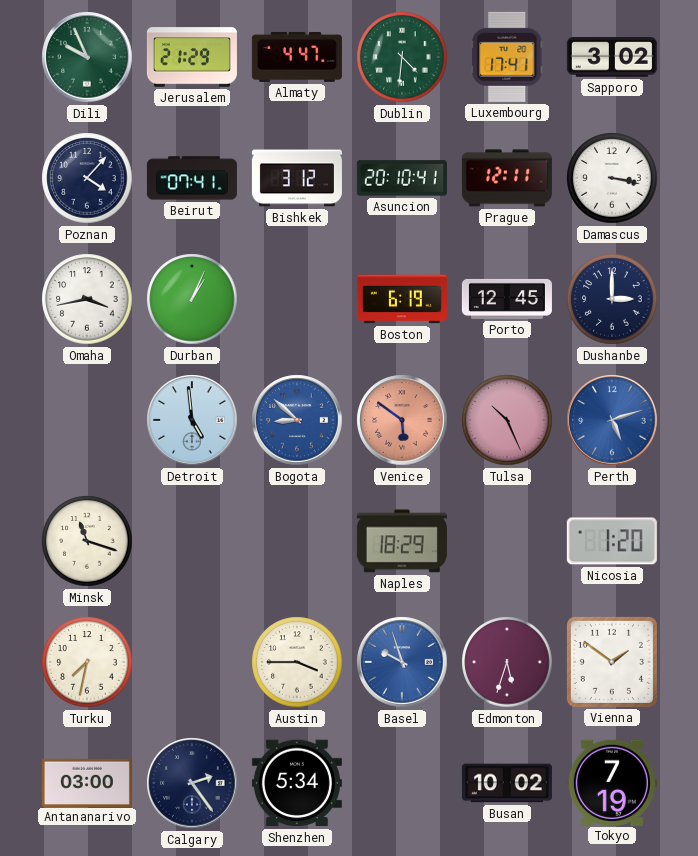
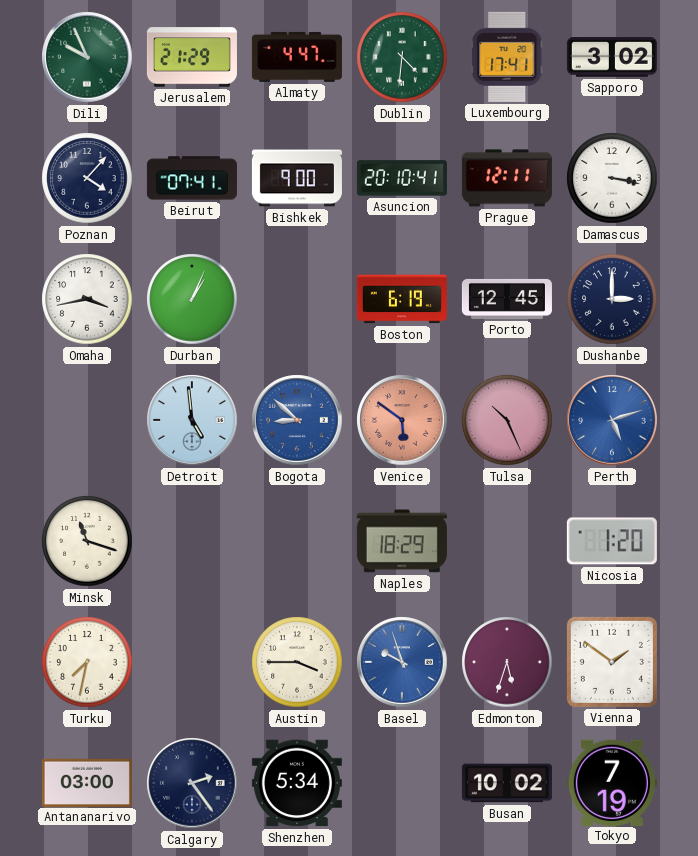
Bishkek: 3:12 -> 9:00 (297, 178)
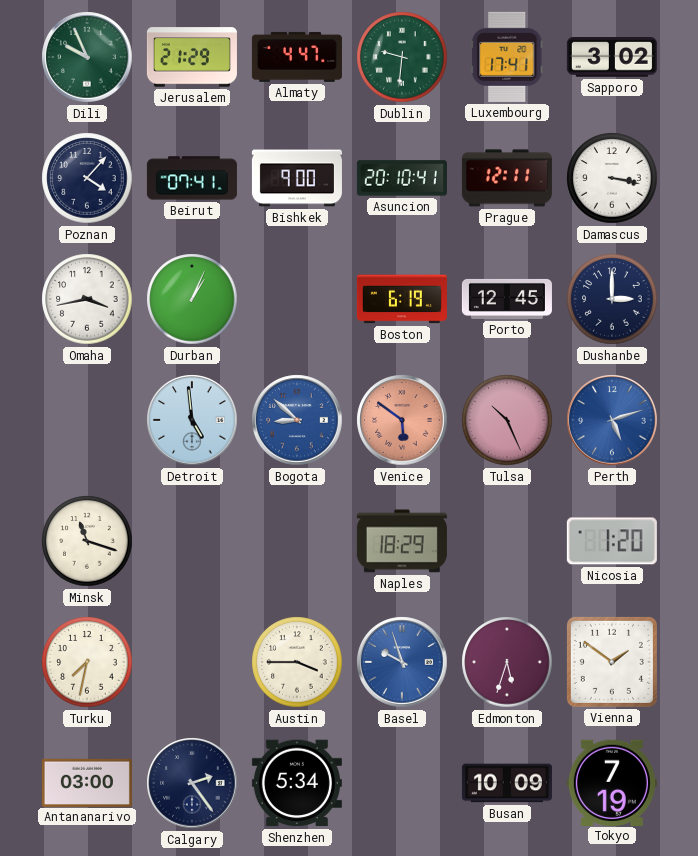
Dublin: 4:31 -> 9:31 (402, 57)
Busan: 10:02 -> 10:09 (507, 783)
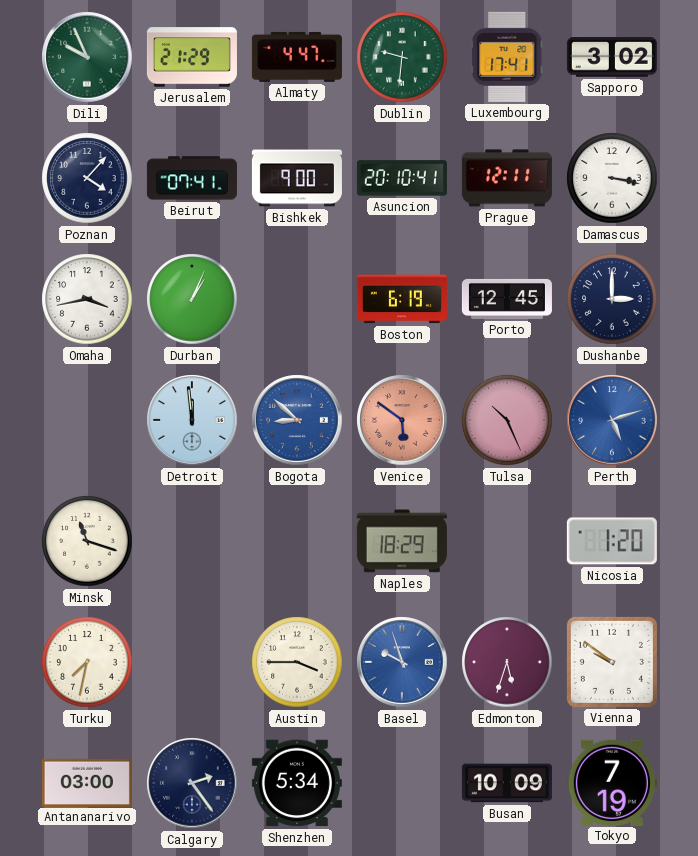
Detroit: 4:59 -> 11:59 (192, 420)
Vienna: 1:51 -> 9:51 (612, 662)
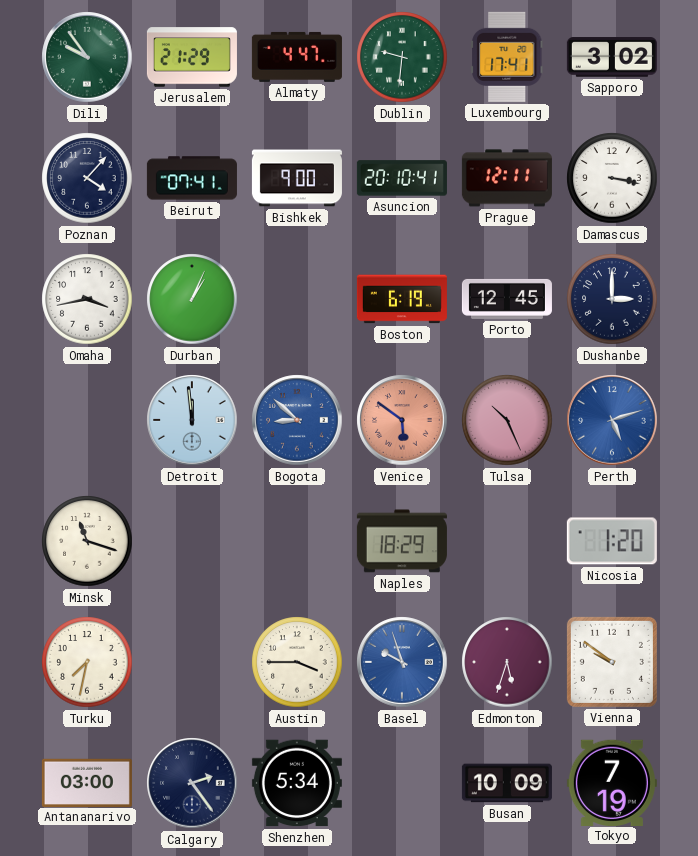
Dili: 9:56 -> 9:54 (87, 57)
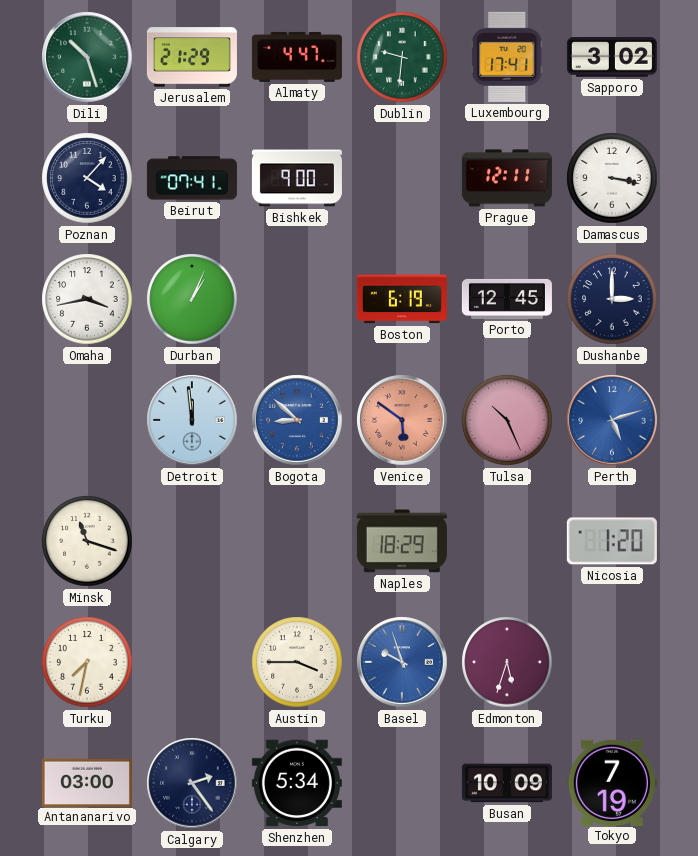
Dili: 9:54 -> 10:27 (87, 57)
Asuncion: 20:10 -> none (402, 178)
Vienna: 9:51 -> none (612, 662)
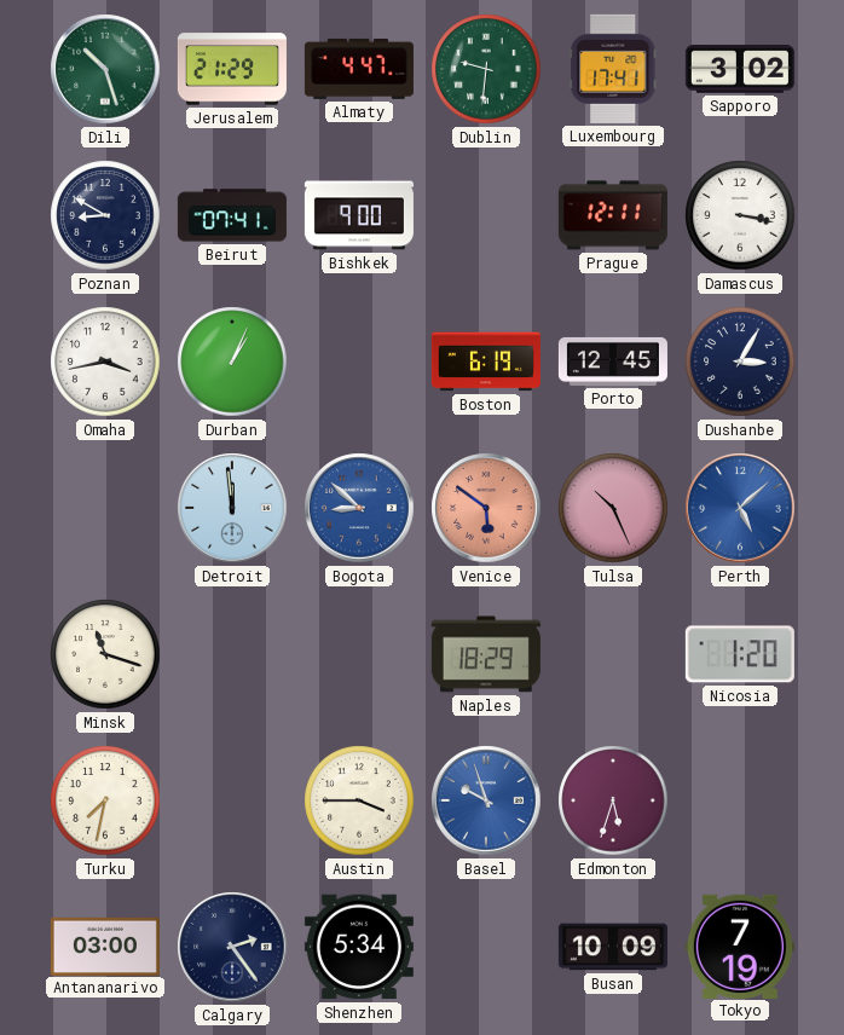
Poznan: 4:07 -> 8:50 (105, 215)
Dushanbe: 3:00 -> 3:05 (740, 362)
Perth: 5:12 -> 5:08 (740, 508)
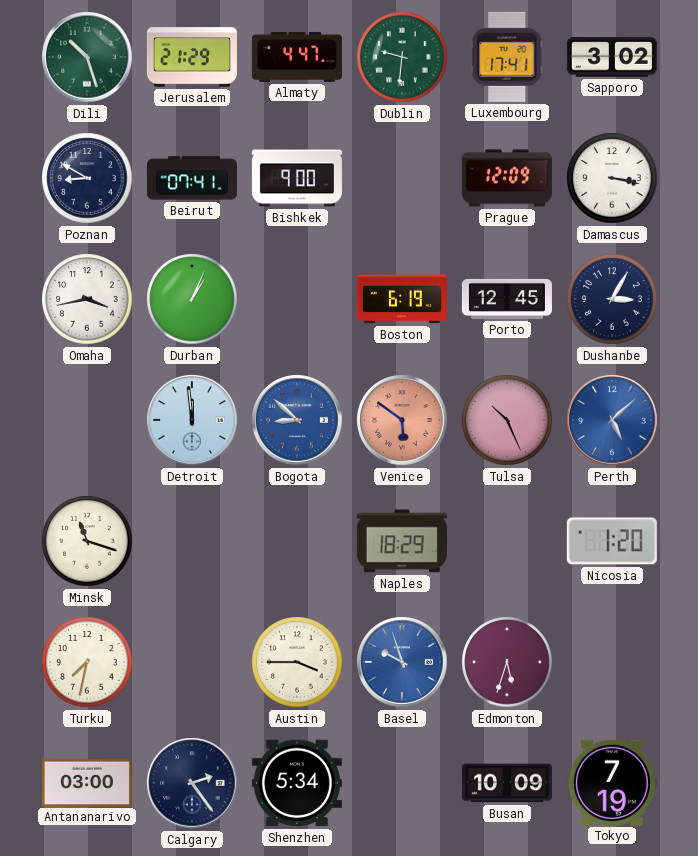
Prague: 12:11 -> 12:09 (507, 178)
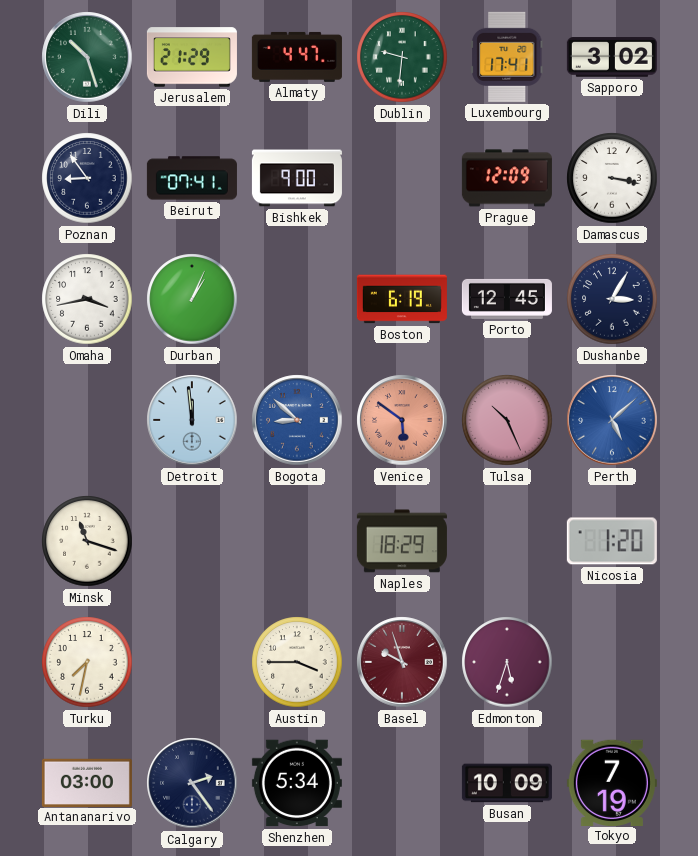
Poznan: 8:50 -> 8:54 (87, 178)
Basel dial: blue -> burgundy (402, 662)
